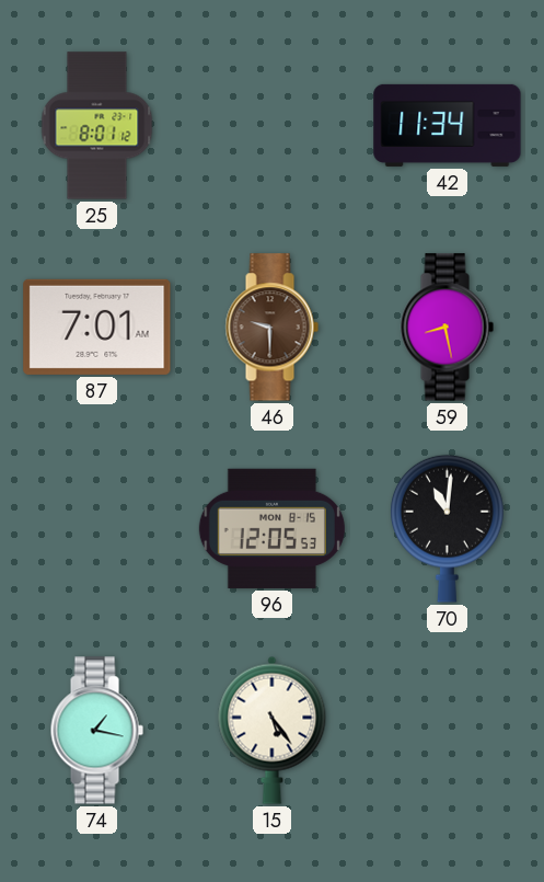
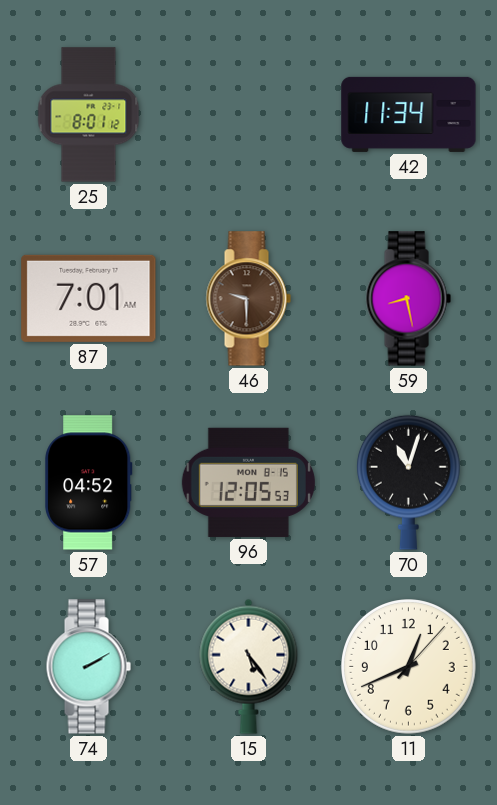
57: none -> 04:52 (89, 483)
70: 11:01 -> 11:03 (408, 482)
74: 1:17 -> 2:10 (88, 667)
11: none -> 12:41 (409, 667)
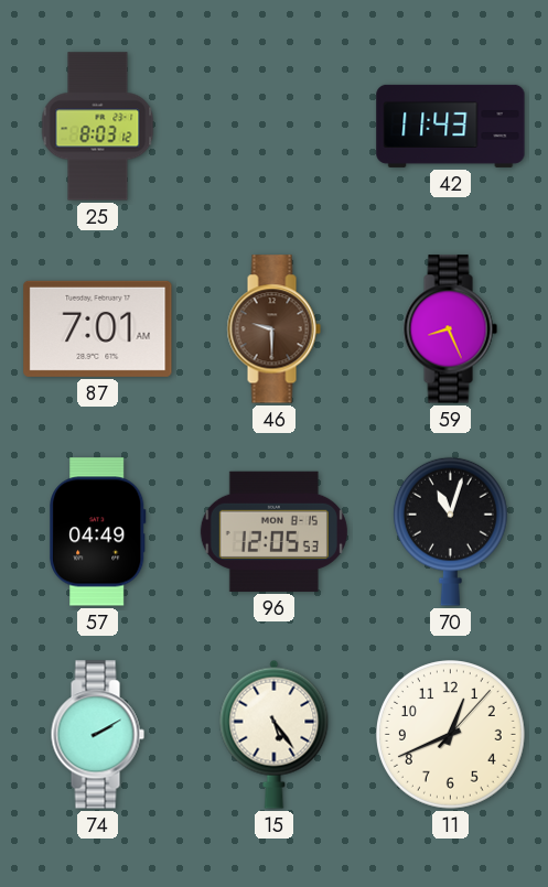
25: 8:01 -> 8:03 (98, 127)
42: 11:34 -> 11:43 (451, 126)
59: 8:28 -> 8:26 (450, 329)
57: 04:52 -> 04:49 (98, 532)
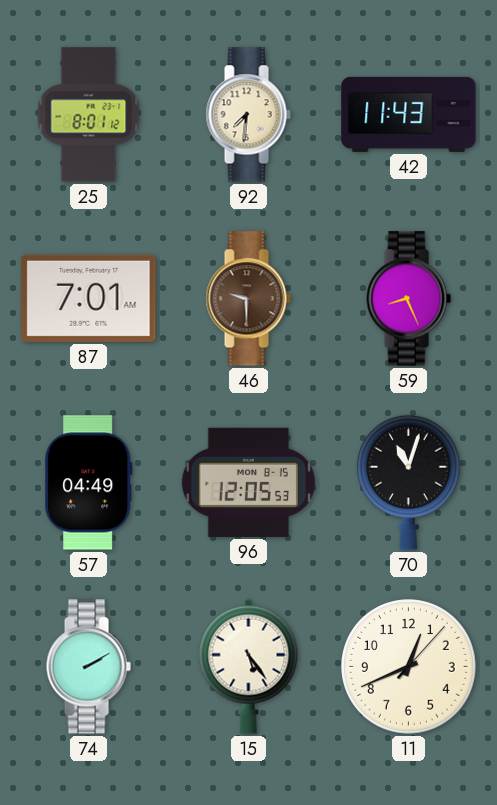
25: 8:03 -> 8:01 (89, 115)
92: none -> 7:31 (248, 115)
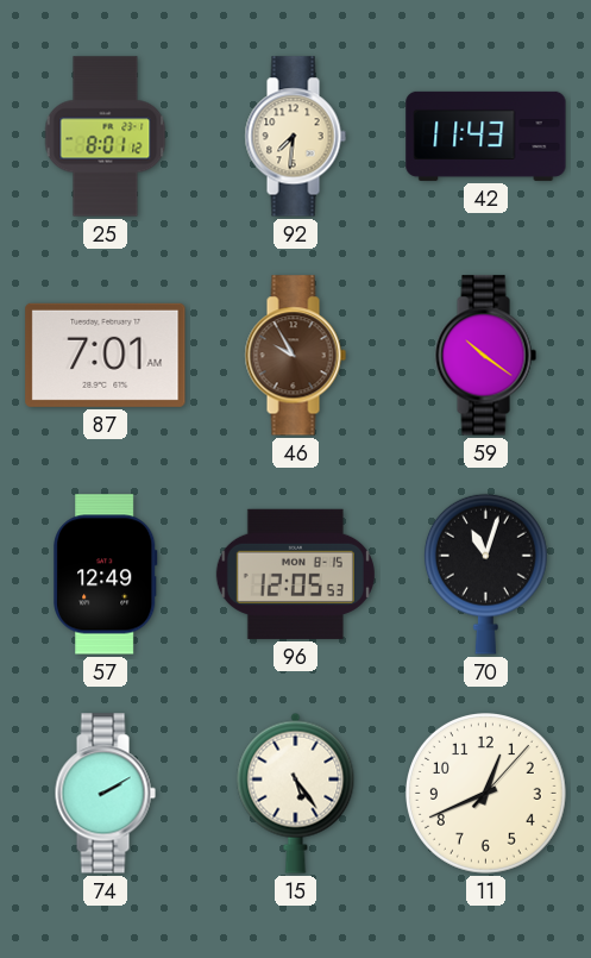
46: 9:30 -> 9:55 (295, 356)
59: 8:26 -> 10:21 (485, 356)
57: 04:49 -> 12:49 (106, 575)
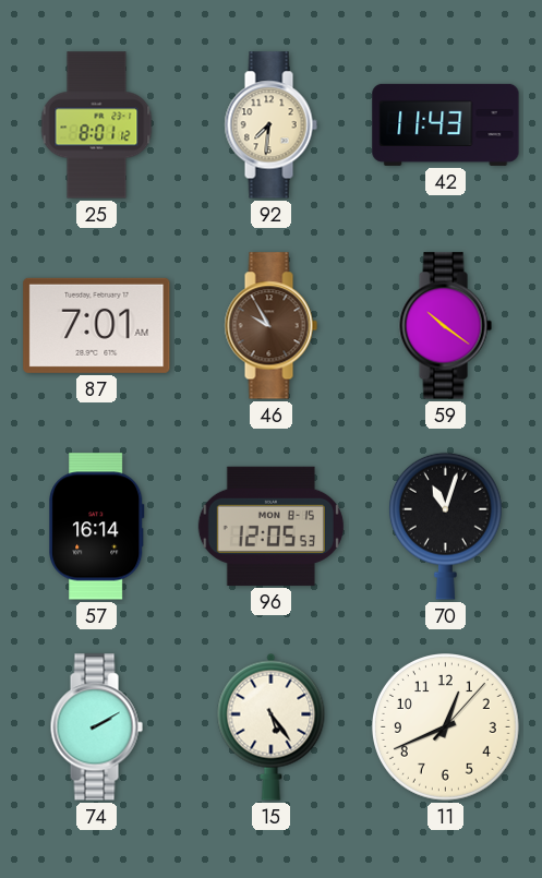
57: 12:49 -> 16:14 (97, 527)
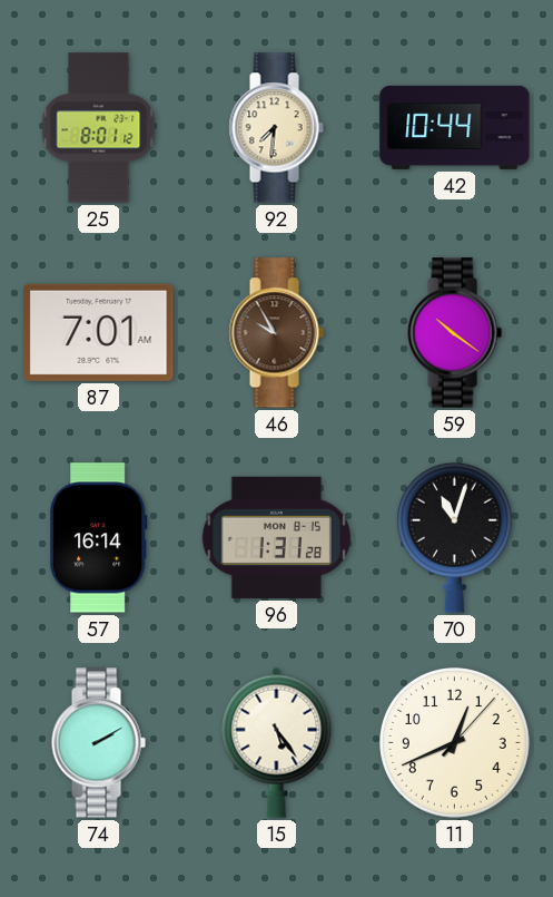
42: 11:43 -> 10:44 (455, 127)
96: 12:05 -> 1:31 (276, 537)
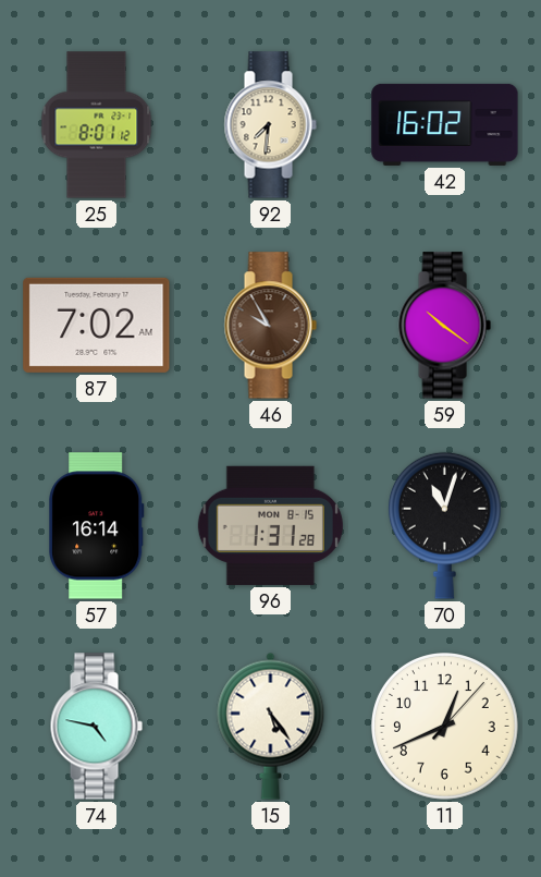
42: 10:44 -> 16:02 (445, 124)
87: 7:01 -> 7:02 (97, 325)
74: 2:10 -> 4:47 (96, 727)
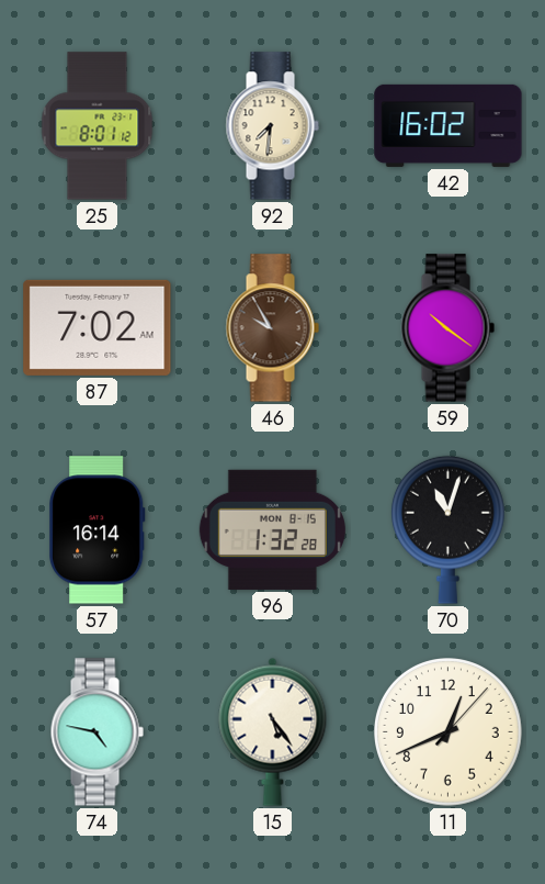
96: 1:31 -> 1:32 (272, 529)
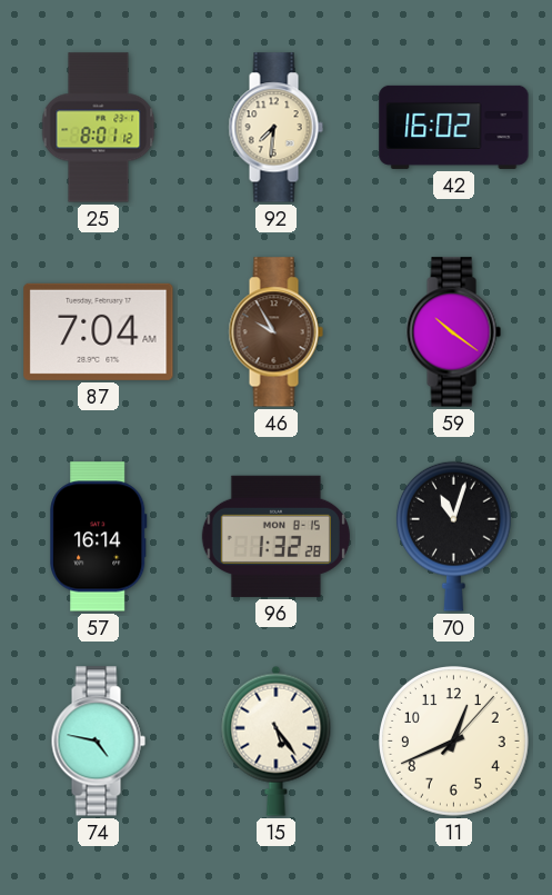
87: 7:02 -> 7:04 (99, 331)
